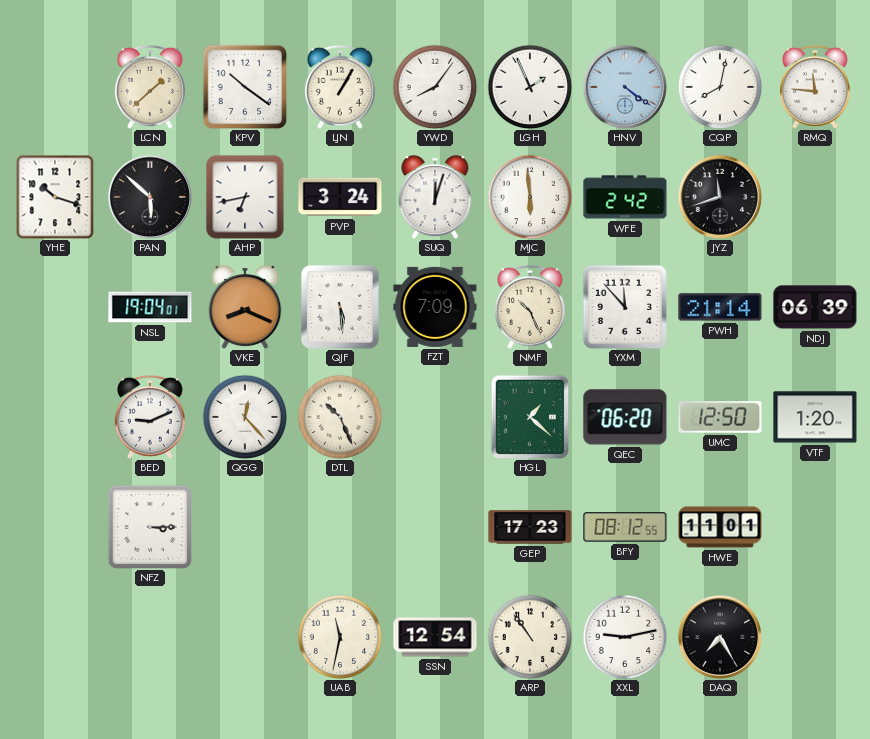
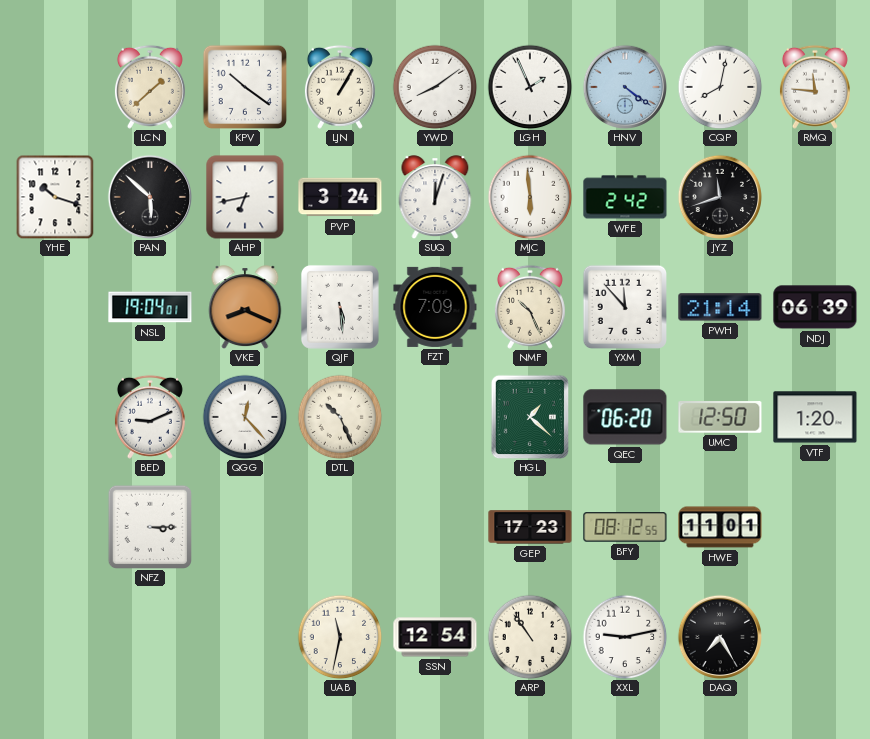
YWD: 8:06 -> 8:09 (435, 87)
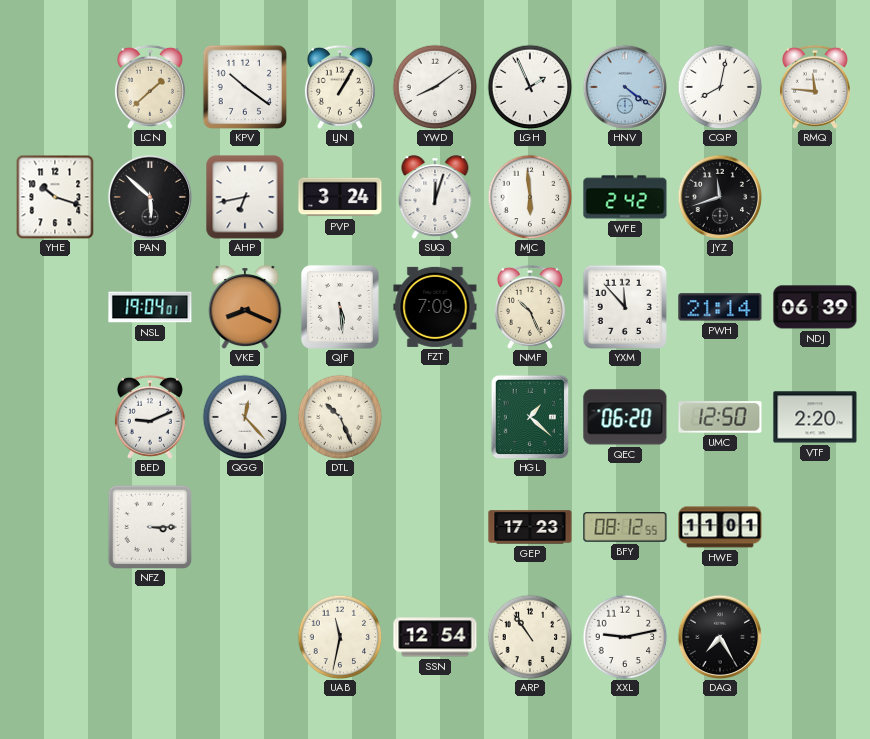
VTF: 1:20 -> 2:20 (815, 417)
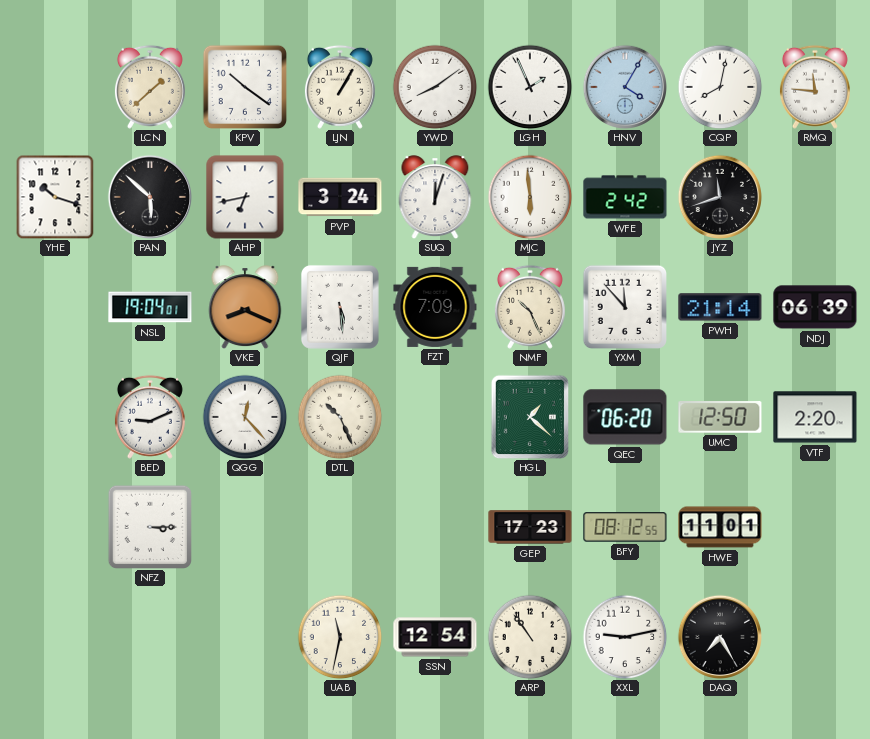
HNV: 4:21 -> 4:05 (624, 86)
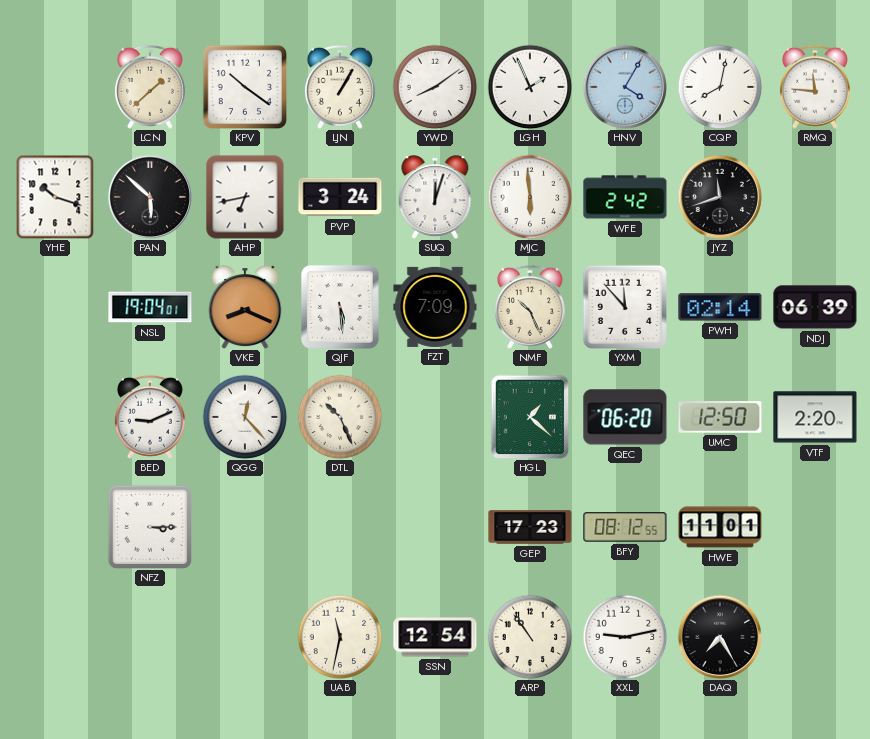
PWH: 21:14 -> 02:14 (720, 307)
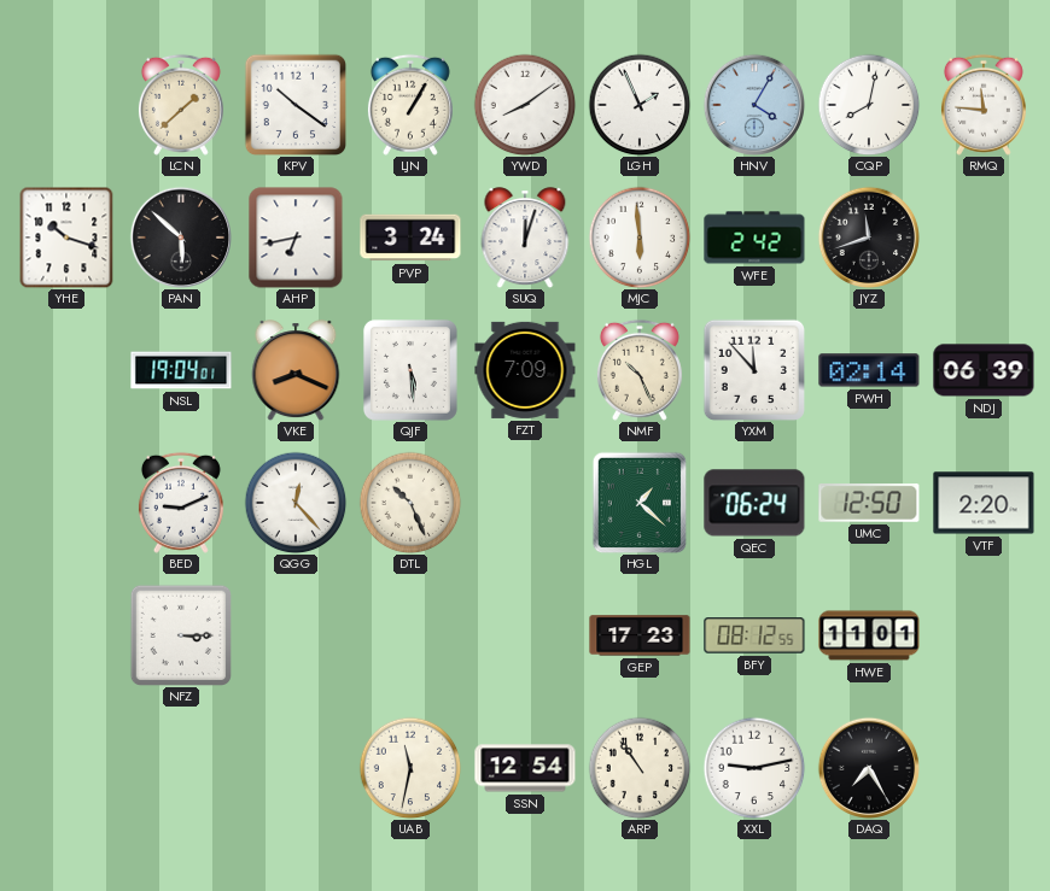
QEC: 06:20 -> 06:24 (754, 503)
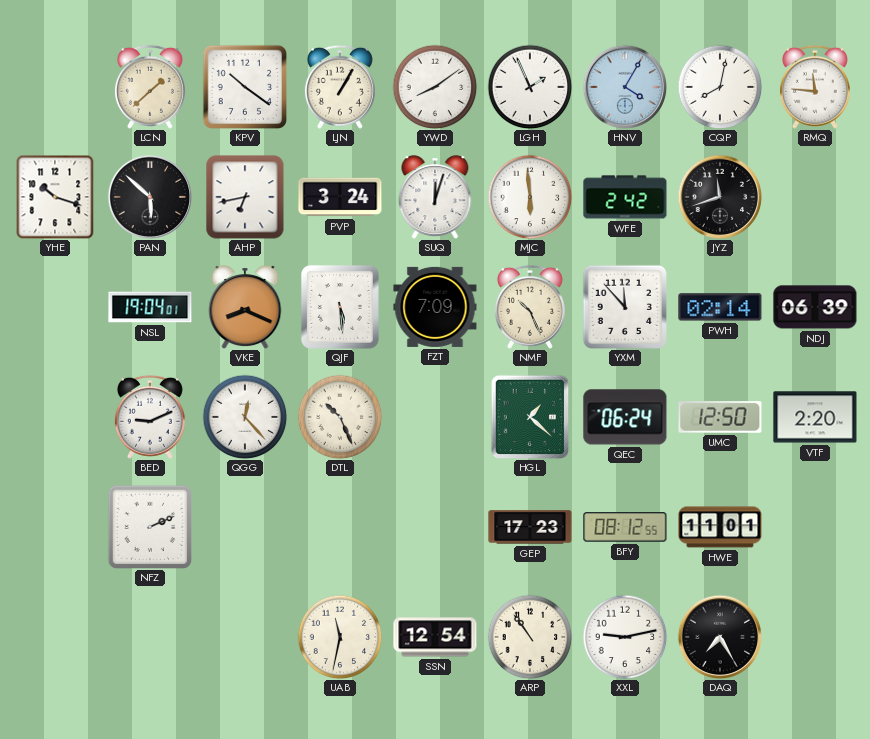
NFZ: 3:15 -> 2:11 (149, 526)
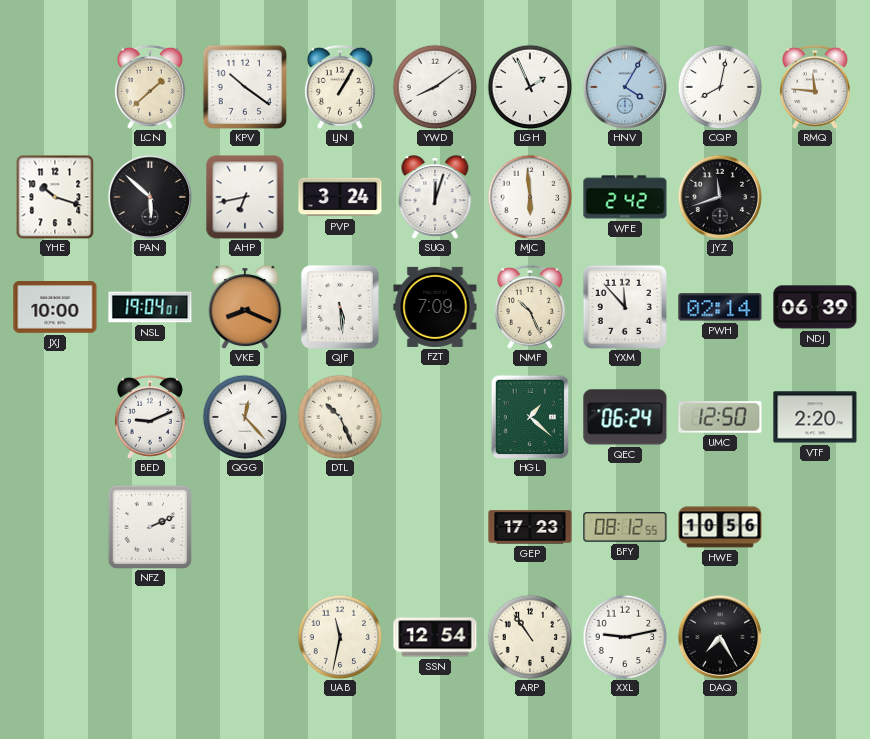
JXJ: none -> 10:00 (55, 308)
HWE: 11:01 -> 10:56 (720, 527)
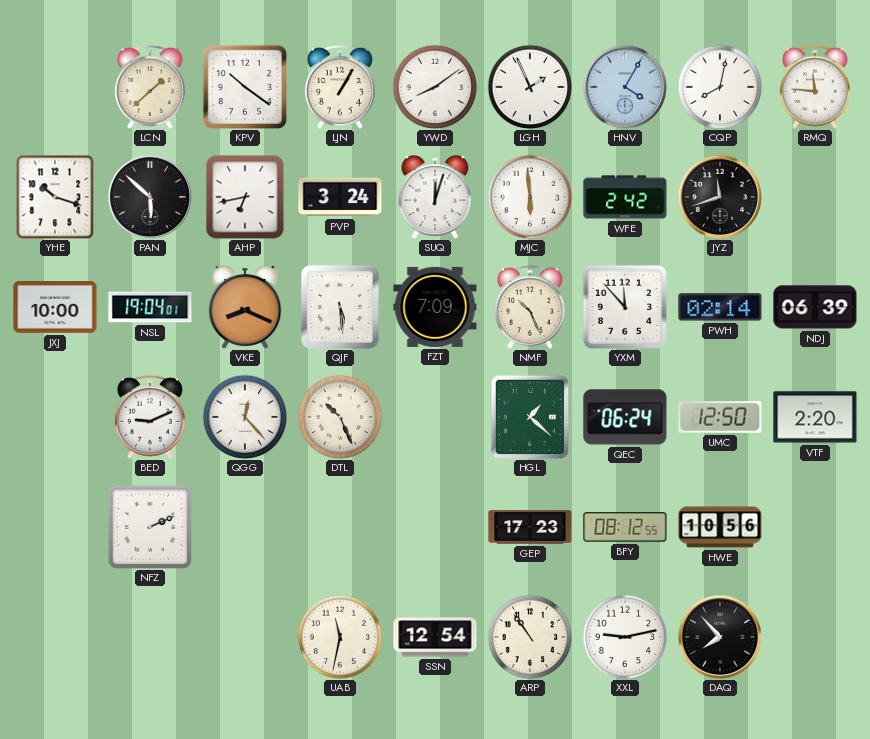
DAQ: 7:25 -> 7:53 (719, 636)
